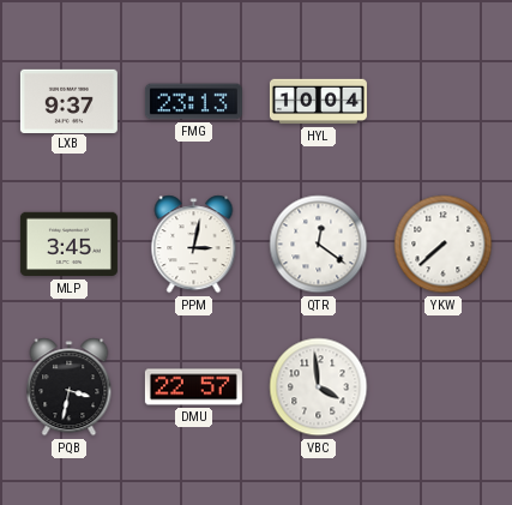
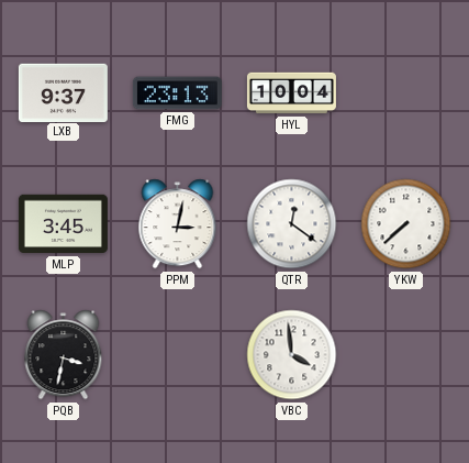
DMU: 22:57 -> none (193, 387)
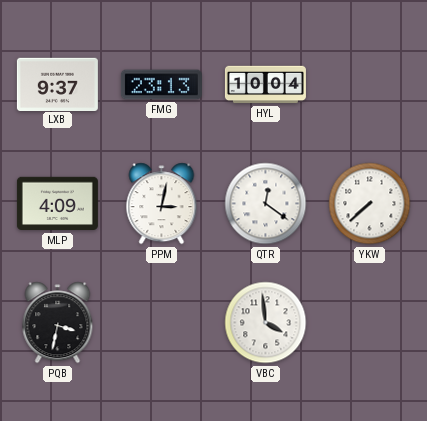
MLP: 3:45 -> 4:09 (57, 204)
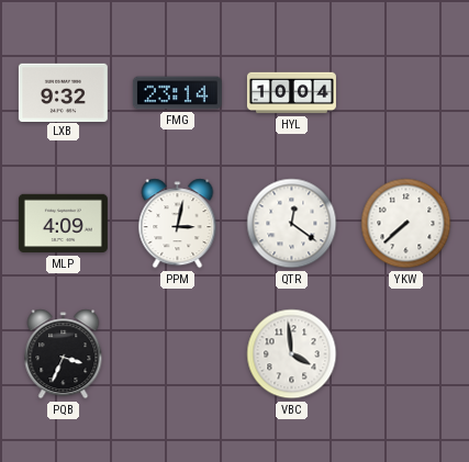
LXB: 9:37 -> 9:32 (63, 92)
FMG: 23:13 -> 23:14 (177, 93)
PQB: 3:32 -> 3:34 (64, 354)
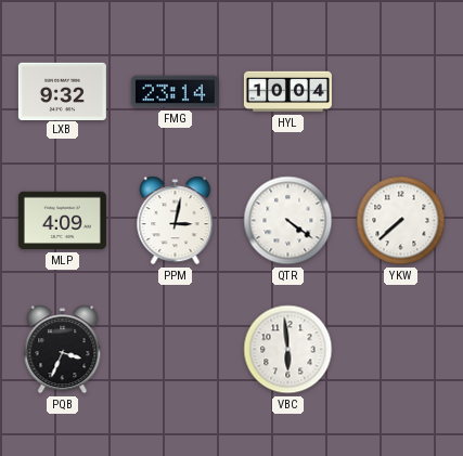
QTR: 12:21 -> 4:21 (288, 221)
VBC: 3:59 -> 5:59 (288, 350)
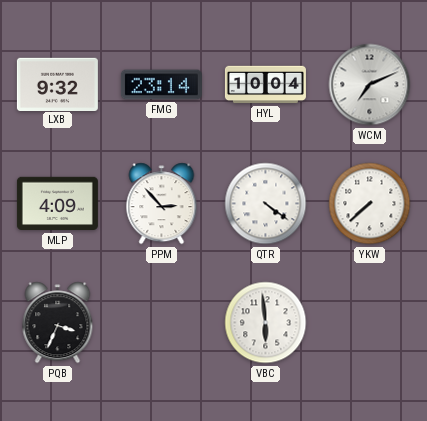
WCM: none -> 7:11 (370, 85)
PPM: 3:02 -> 2:53 (162, 204)
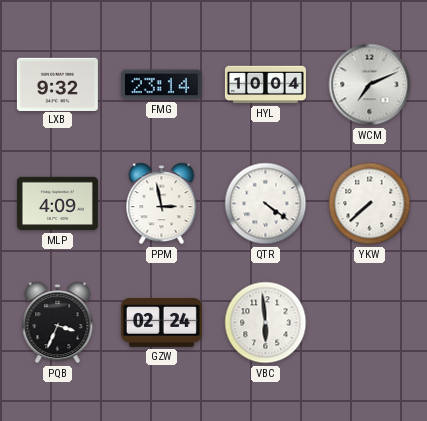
PPM: 2:53 -> 2:58 (162, 204)
GZW: none -> 02:24 (161, 323)
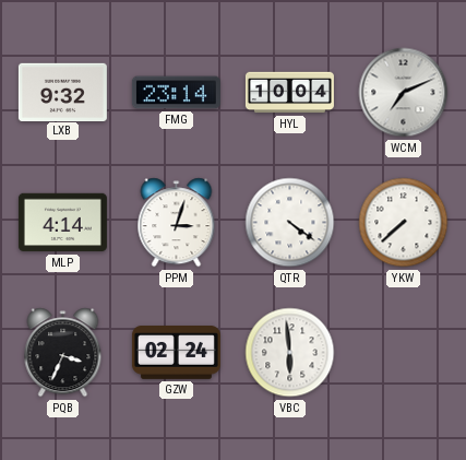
MLP: 4:09 -> 4:14 (62, 223)
PPM: 2:58 -> 3:03 (177, 223)
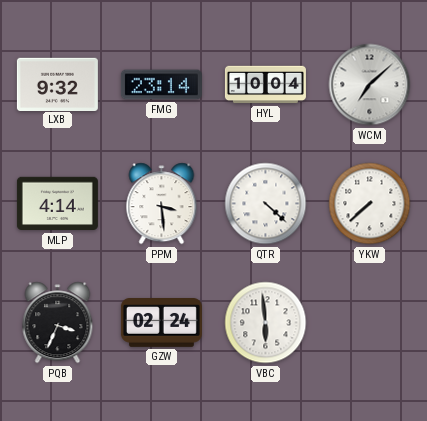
WCM: 7:11 -> 7:08 (370, 85)
PPM: 3:03 -> 3:29 (162, 204)
QTR: 4:21 -> 4:22 (266, 204)
